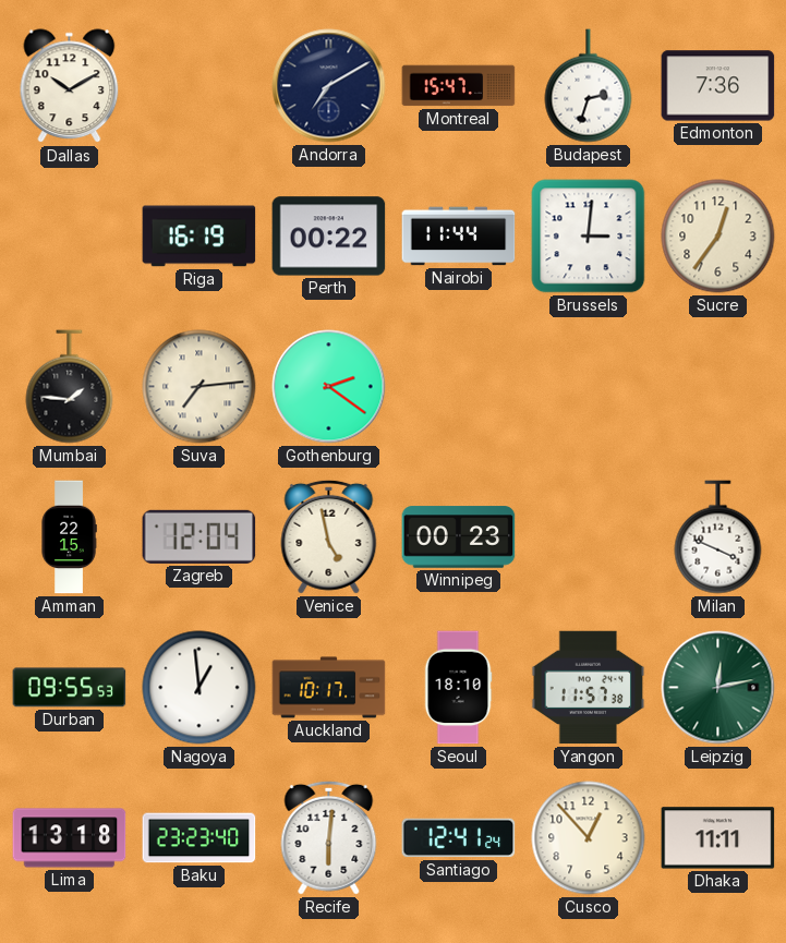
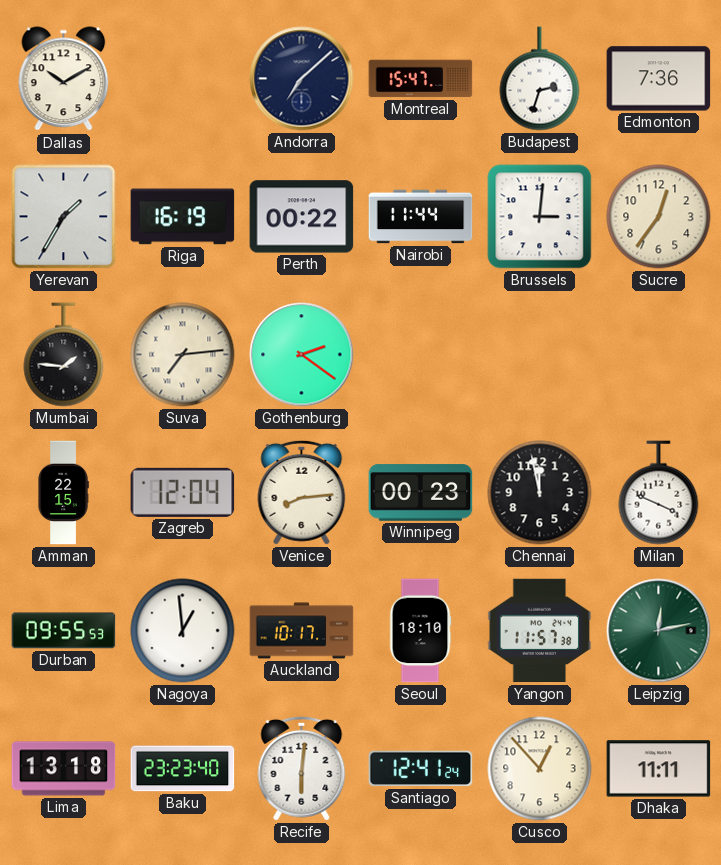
Andorra: 7:10 -> 7:08 (302, 79)
Yerevan: none -> 1:35 (64, 217)
Venice: 4:58 -> 8:14 (302, 492)
Chennai: none -> 11:58 (540, 493)
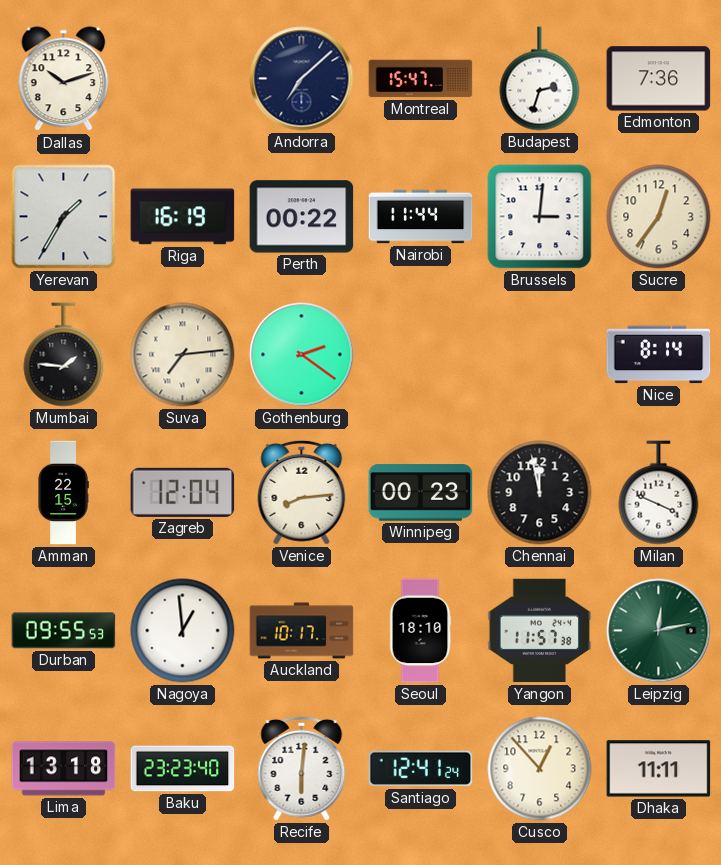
Dallas: 10:10 -> 10:12 (64, 79)
Nice: none -> 8:14 (659, 355)
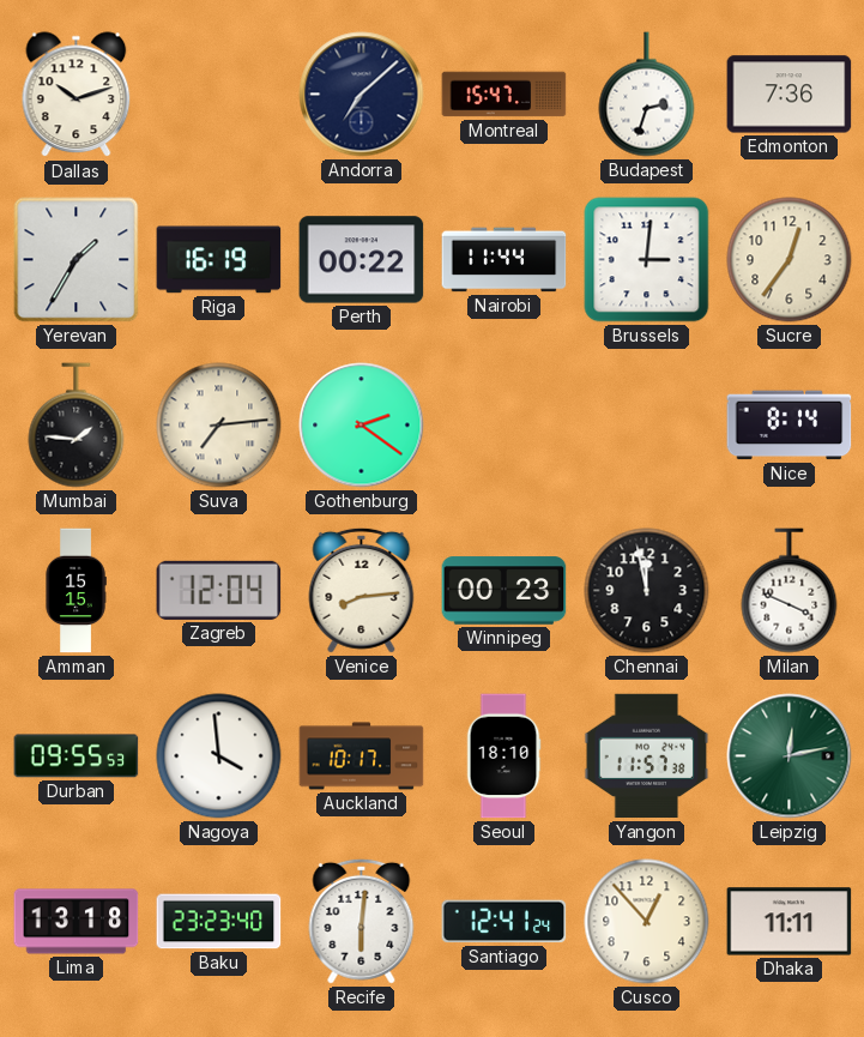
Amman: 22:15 -> 15:15 (75, 591)
Nagoya: 12:59 -> 3:59 (219, 756)
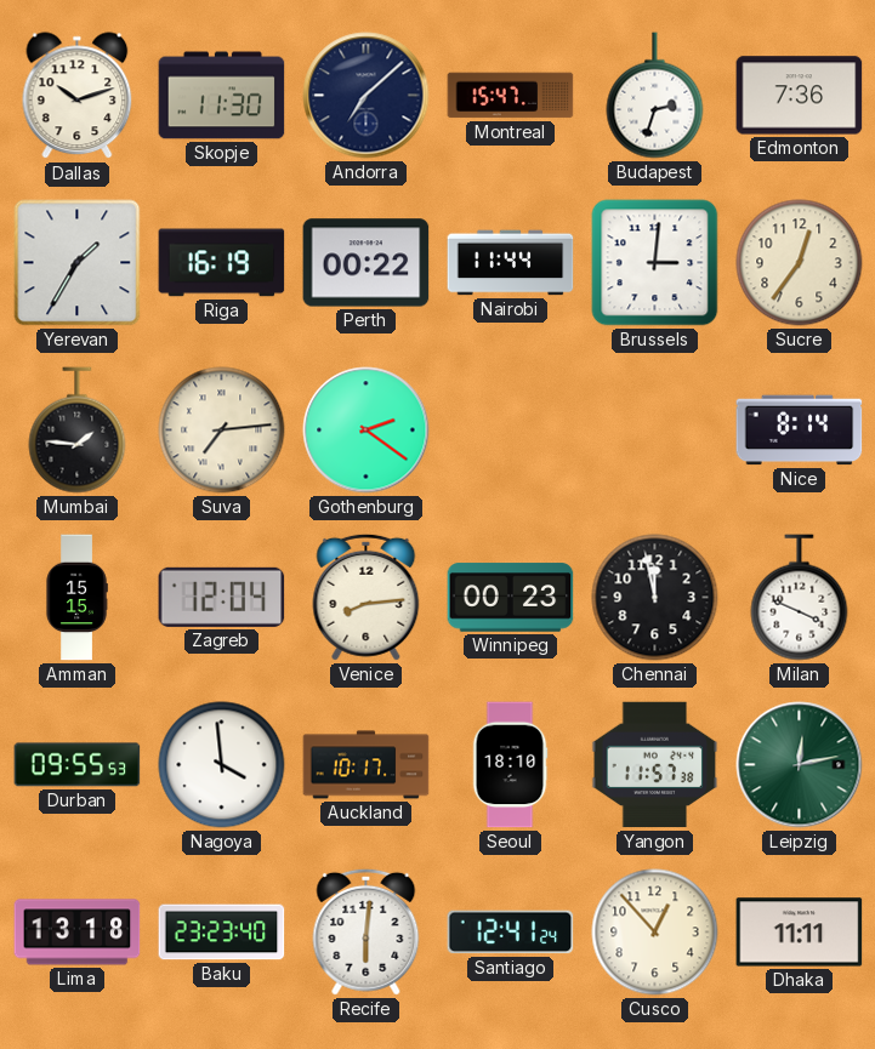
Skopje: none -> 11:30 (222, 96)
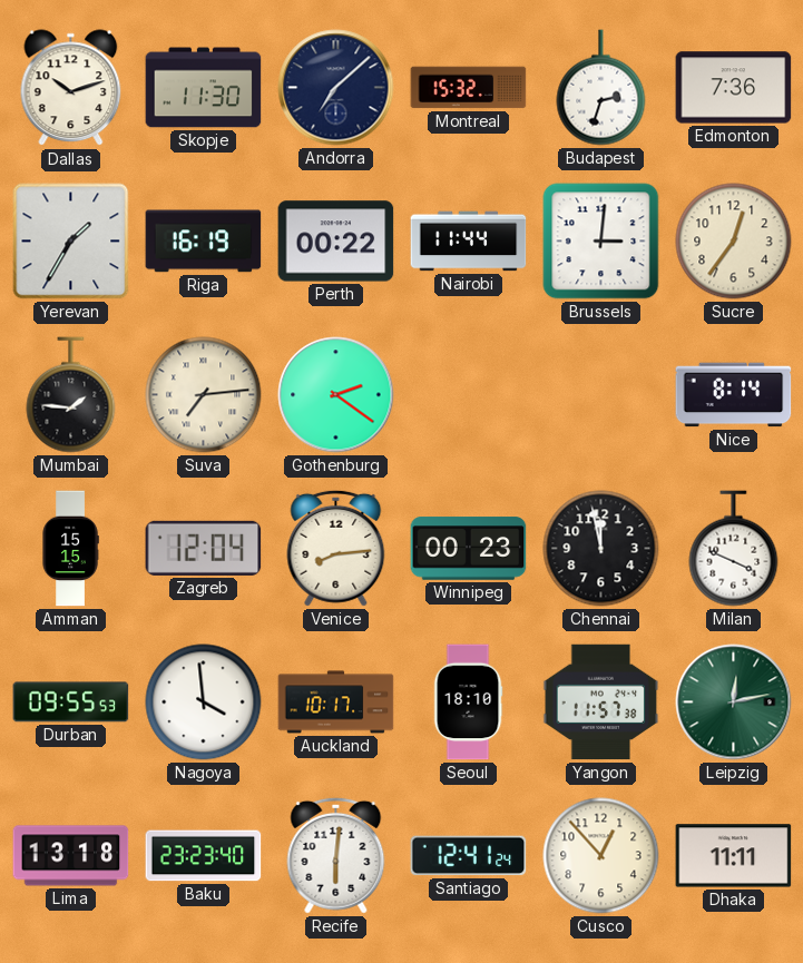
Montreal: 15:47 -> 15:32 (469, 88)
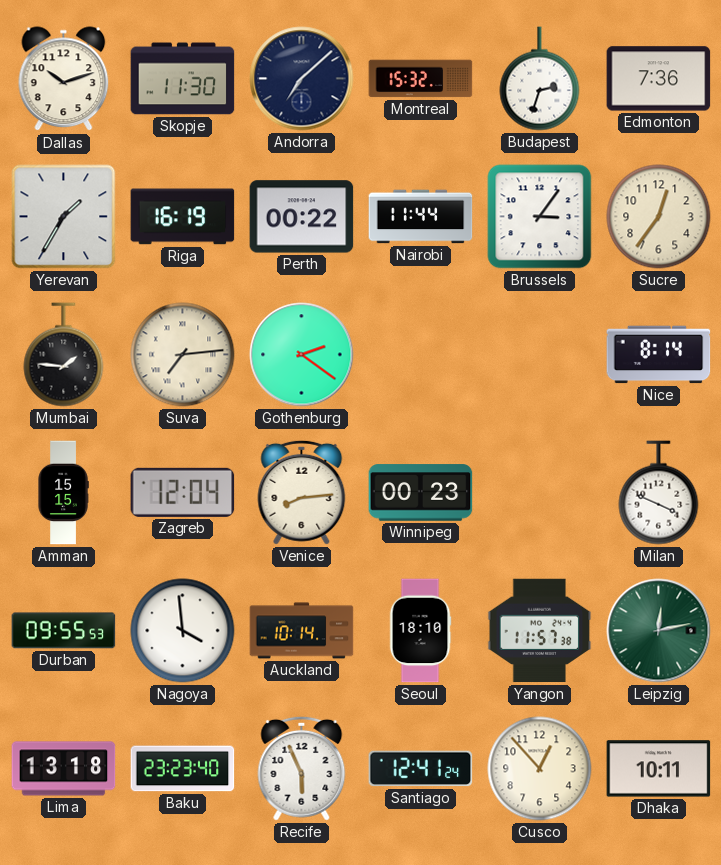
Brussels: 3:01 -> 3:06 (540, 217)
Chennai: 11:58 -> none (601, 549)
Auckland: 10:17 -> 10:14 (302, 631)
Recife: 6:01 -> 5:56 (302, 768)
Dhaka: 11:11 -> 10:11 (659, 769)
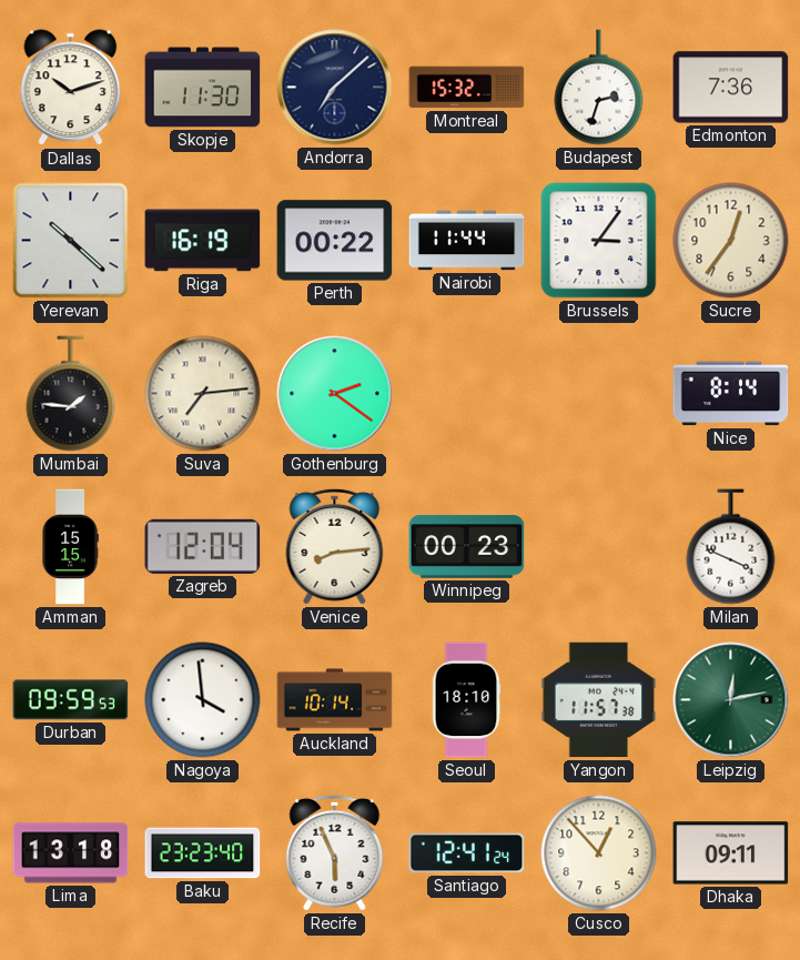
Yerevan: 1:35 -> 10:22 (71, 241)
Durban: 09:55 -> 09:59 (71, 700)
Dhaka: 10:11 -> 09:11 (731, 853)
